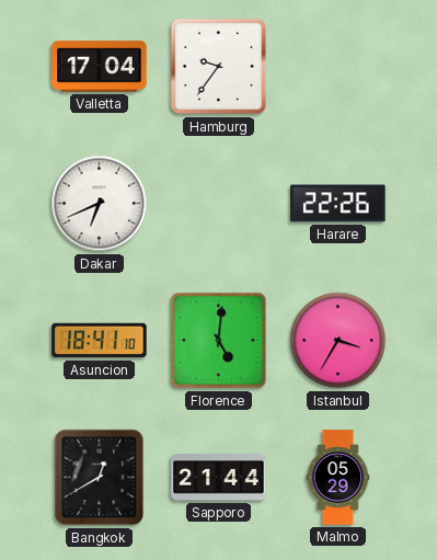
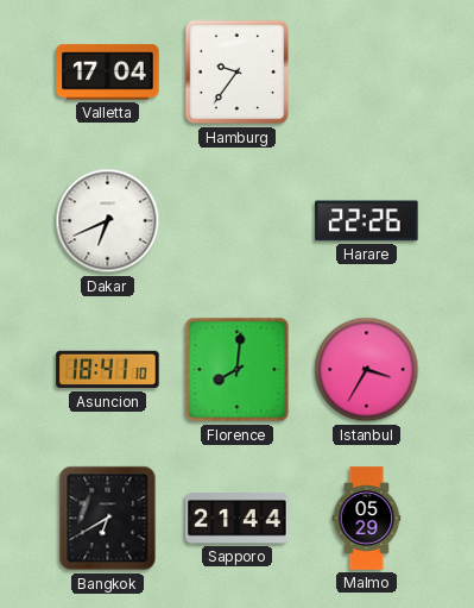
Florence: 5:01 -> 8:01 (238, 370)
Bangkok: 12:40 -> 6:40 (108, 519)
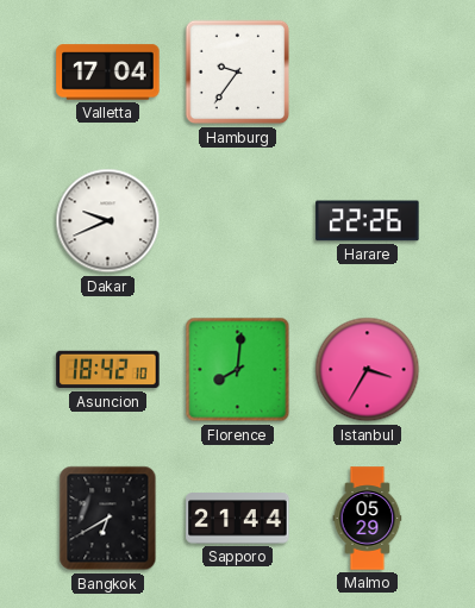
Dakar: 6:41 -> 9:41 (108, 221)
Asuncion: 18:41 -> 18:42 (108, 370)
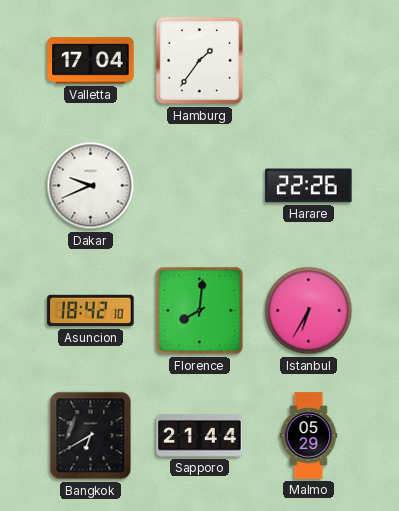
Hamburg: 9:36 -> 1:36 (200, 61)
Istanbul: 3:35 -> 6:35 (309, 311)
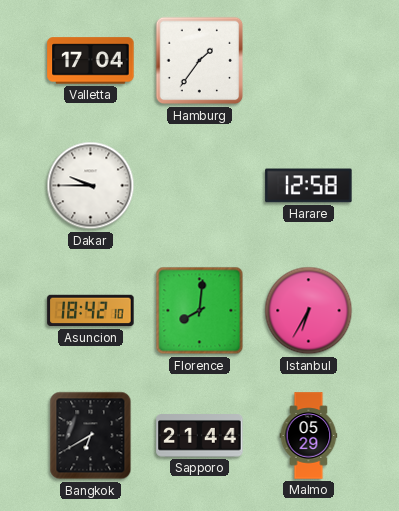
Dakar: 9:41 -> 9:45 (91, 186)
Harare: 22:26 -> 12:58 (309, 186)
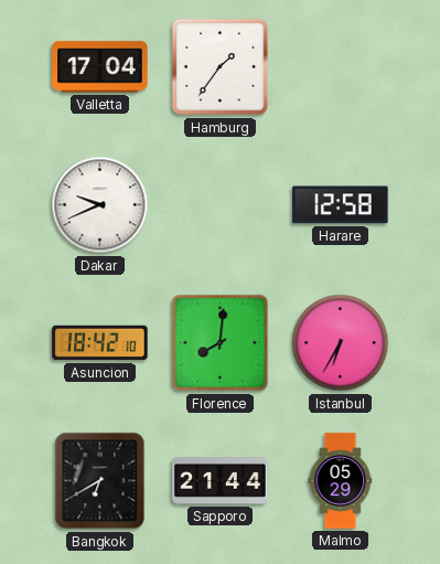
Dakar: 9:45 -> 9:41 (100, 205)
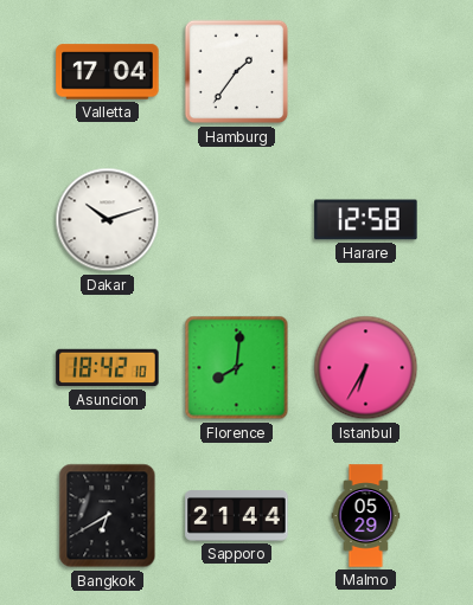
Dakar: 9:41 -> 10:12 (108, 220)
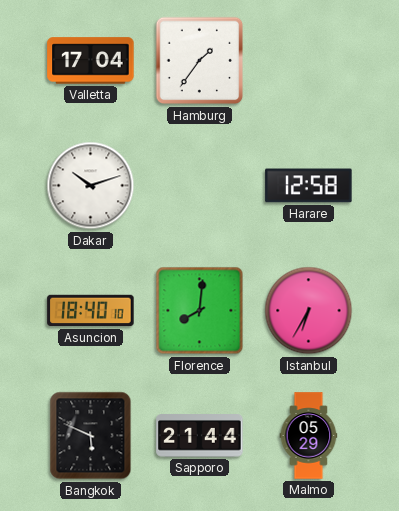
Asuncion: 18:42 -> 18:40 (91, 311)
Bangkok: 6:40 -> 5:49 (91, 436)
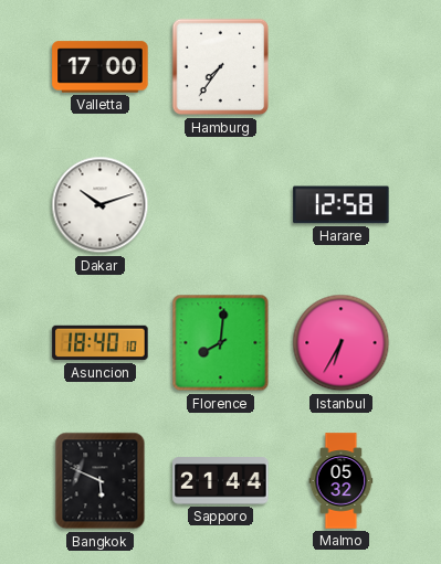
Valletta: 17:04 -> 17:00 (101, 67)
Hamburg: 1:36 -> 7:36 (221, 67)
Malmo: 05:29 -> 05:32 (342, 481)
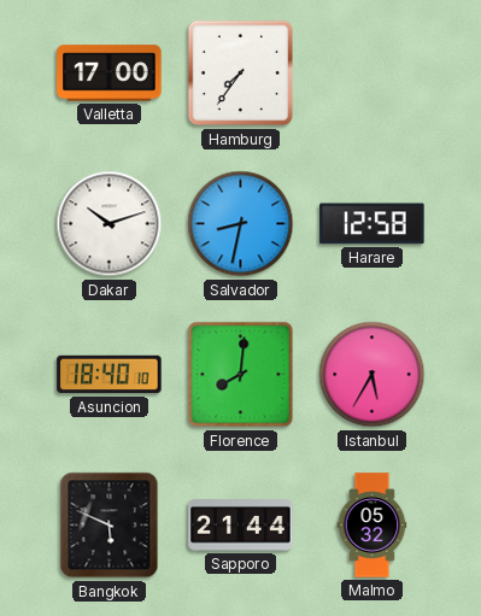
Salvador: none -> 8:32 (241, 224)
Istanbul: 6:35 -> 5:35 (373, 375)
